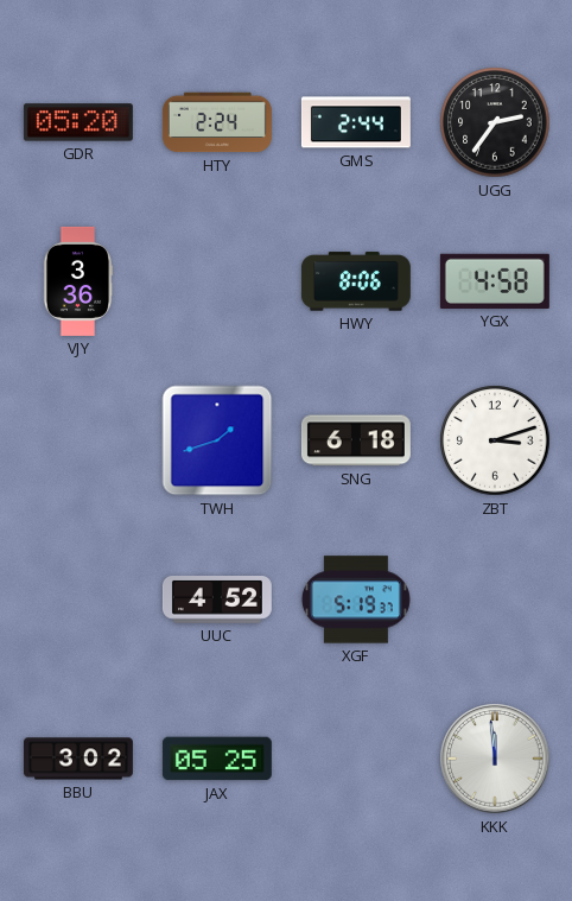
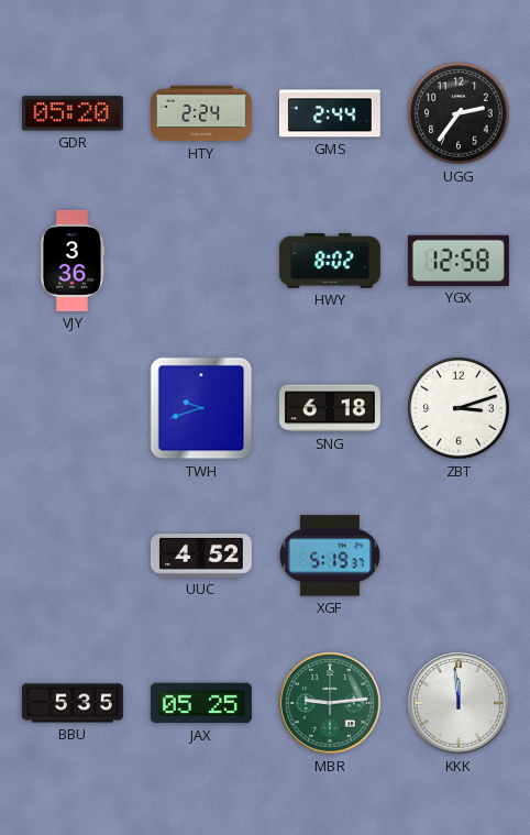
HWY: 8:06 -> 8:02 (330, 261)
YGX: 4:58 -> 12:58 (459, 261)
TWH: 1:42 -> 9:42 (201, 408)
BBU: 3:02 -> 5:35 (73, 703)
MBR: none -> 9:14 (330, 703)
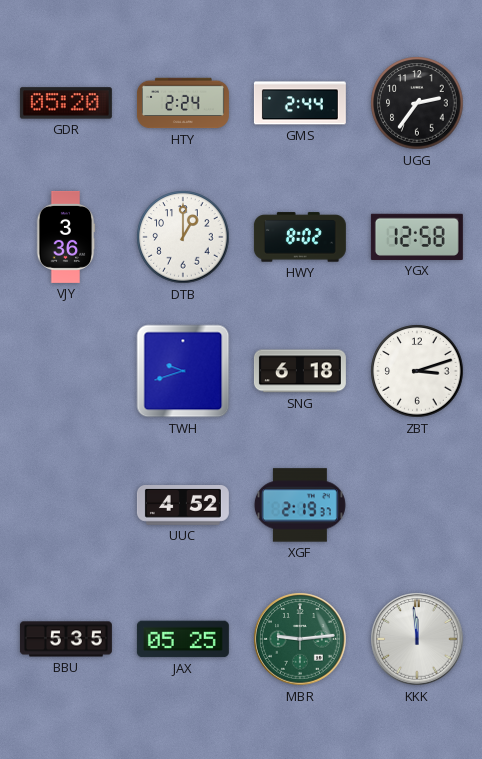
DTB: none -> 1:00 (183, 237)
XGF: 5:19 -> 2:19 (300, 505)
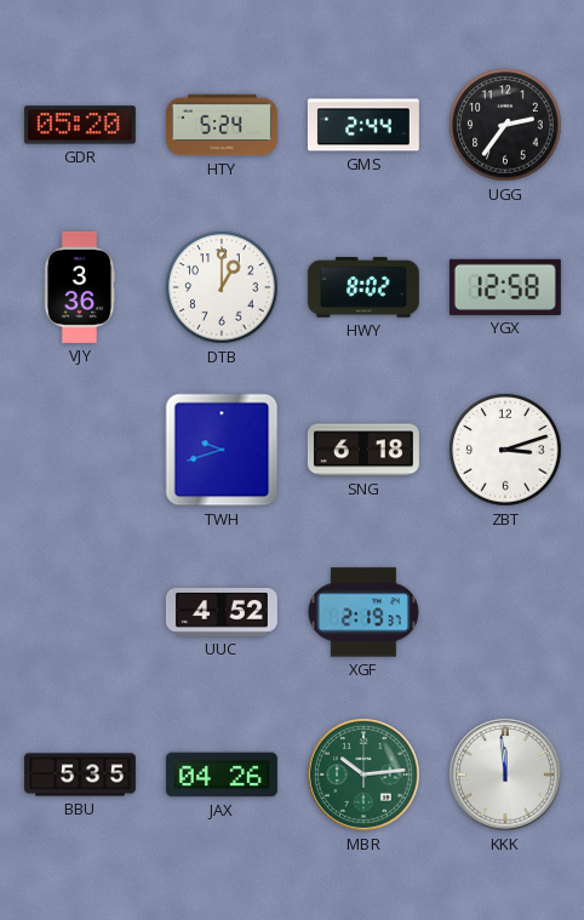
HTY: 2:24 -> 5:24 (222, 125)
JAX: 05:25 -> 04:26 (222, 775)
MBR: 9:14 -> 10:14 (363, 775)
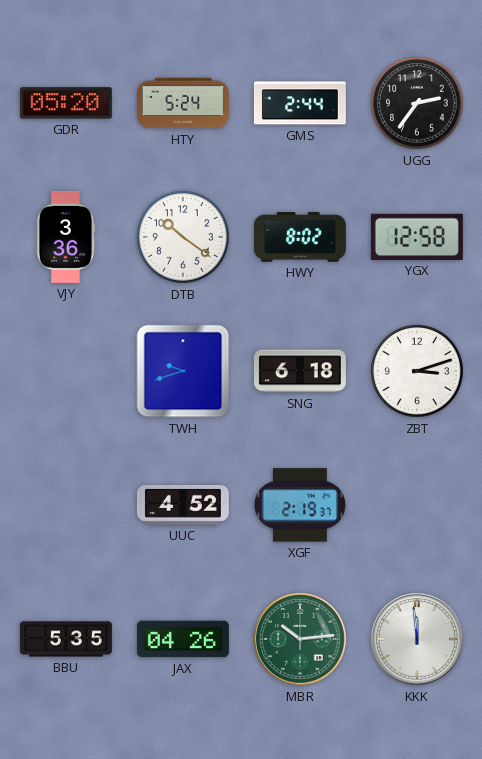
DTB: 1:00 -> 10:21 (183, 237)
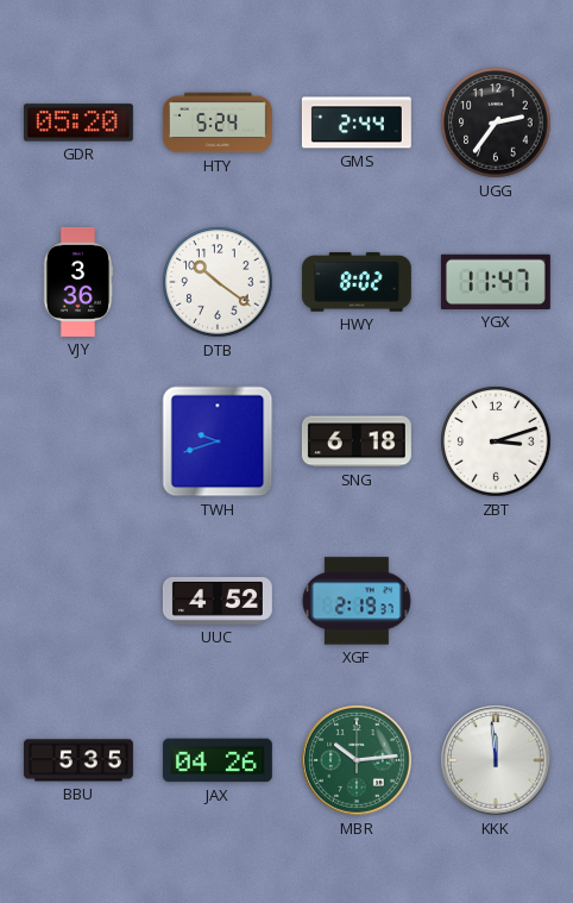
YGX: 12:58 -> 11:47 (496, 282)
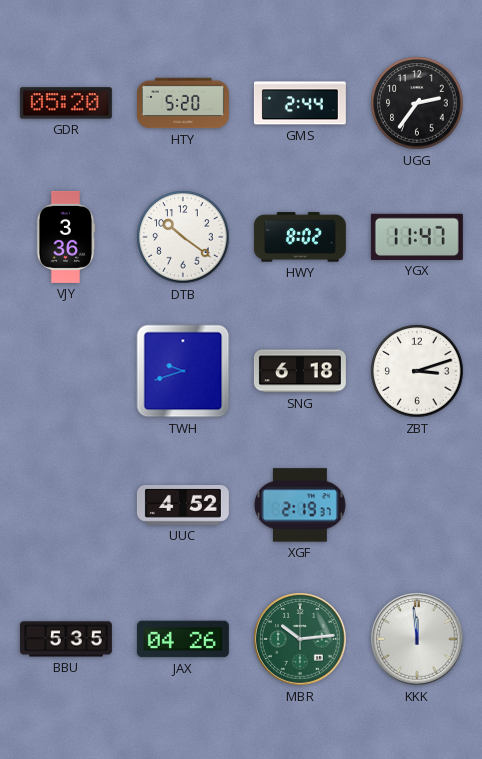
HTY: 5:24 -> 5:20 (183, 103)
